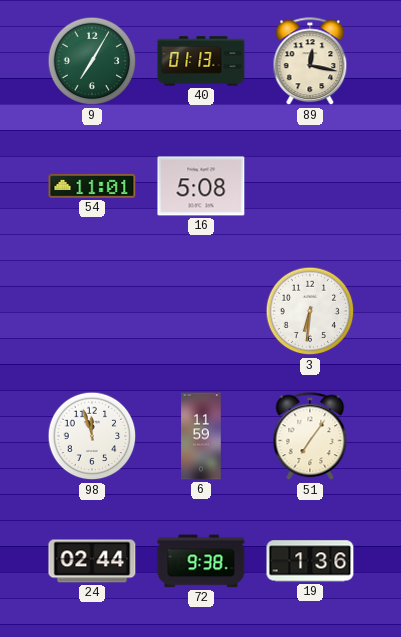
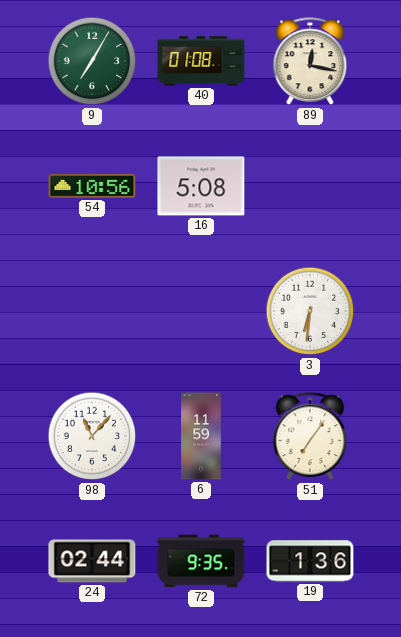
40: 01:13 -> 01:08 (201, 61)
54: 11:01 -> 10:56 (92, 186)
98: 11:57 -> 11:07 (92, 436)
72: 9:38 -> 9:35 (201, 561)
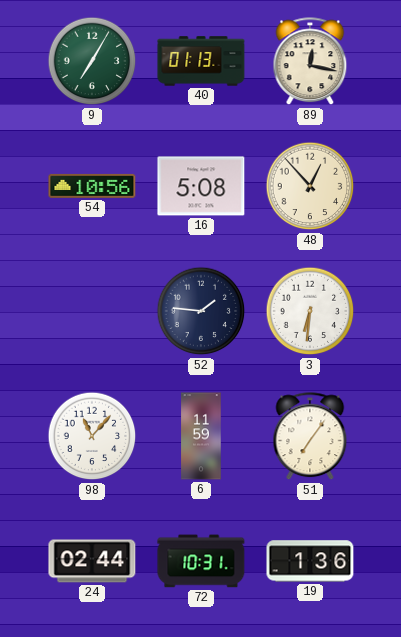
40: 01:08 -> 01:13 (201, 61)
48: none -> 12:53 (310, 186)
52: none -> 1:46 (201, 311)
72: 9:35 -> 10:31 (201, 561)
